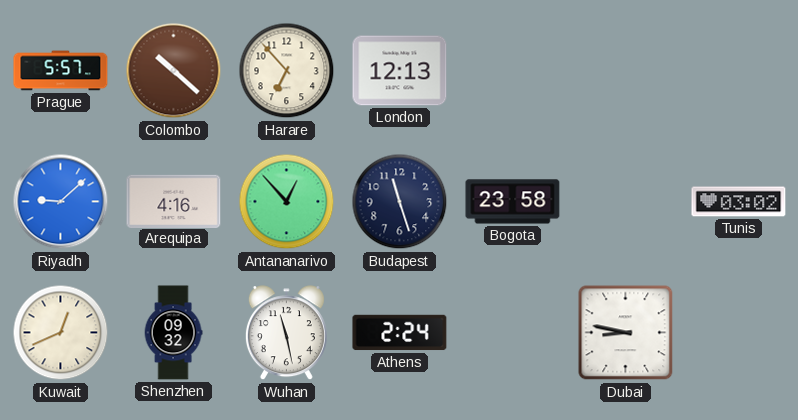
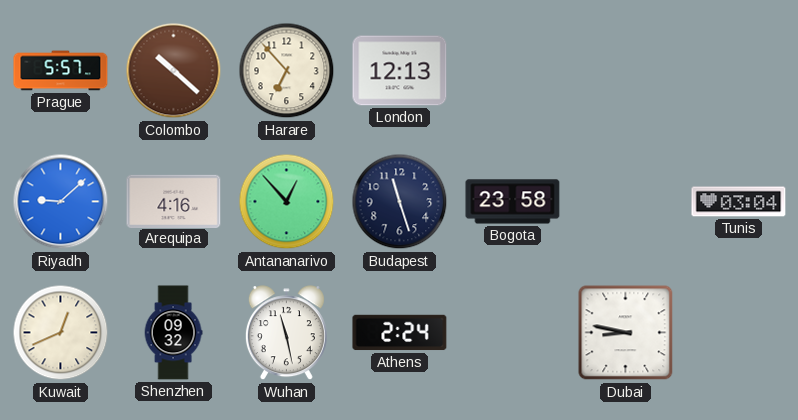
Tunis: 03:02 -> 03:04 (739, 202)
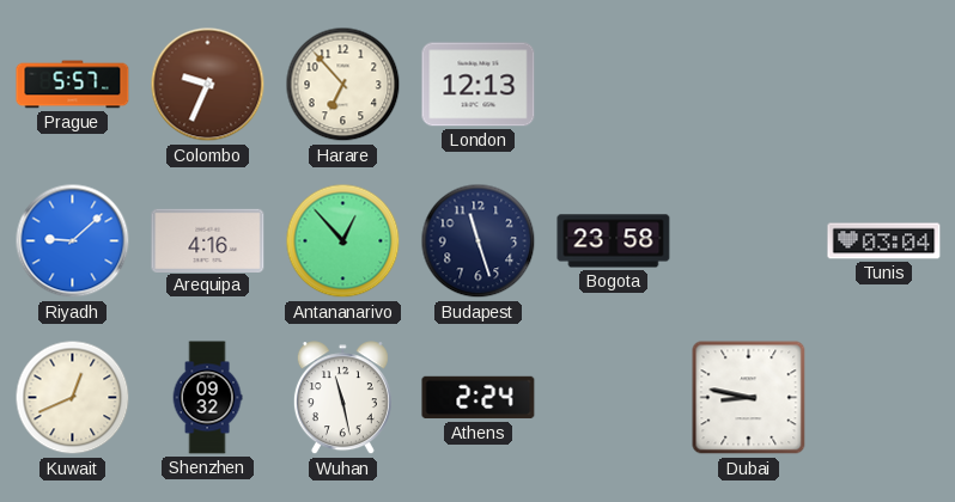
Colombo: 10:22 -> 9:34 (208, 85)
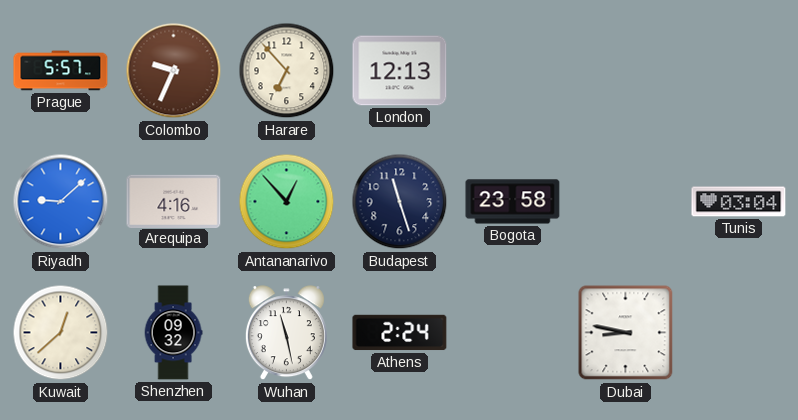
Kuwait: 12:41 -> 12:38 (61, 333)
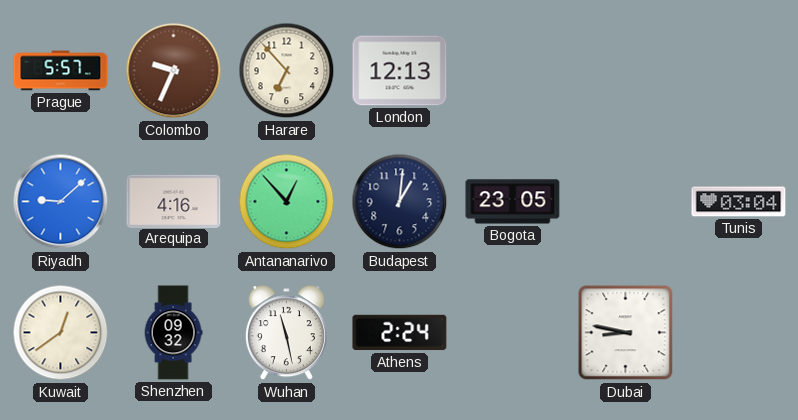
Budapest: 11:27 -> 1:01 (400, 202)
Bogota: 23:58 -> 23:05 (513, 202)
Kuwait: 12:38 -> 12:39 (61, 333)
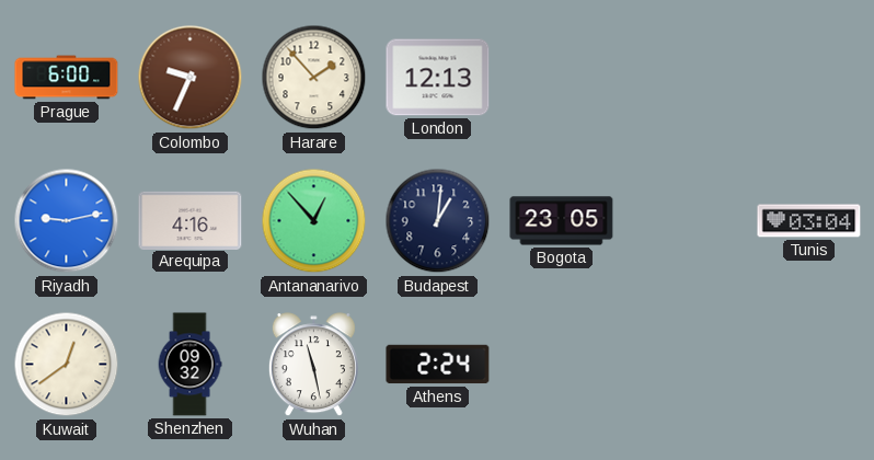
Prague: 5:57 -> 6:00 (67, 78)
Harare: 6:53 -> 1:53 (314, 78)
Riyadh: 9:08 -> 9:13 (67, 221)
Dubai: 8:47 -> none (626, 333)
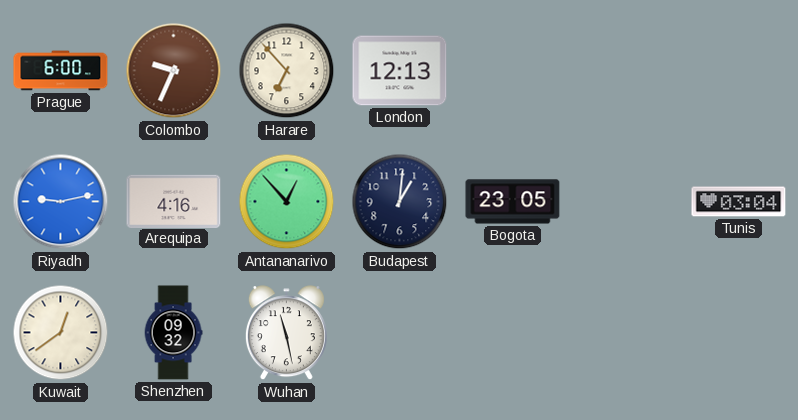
Harare: 1:53 -> 6:53 (287, 71)
Athens: 2:24 -> none (438, 365)
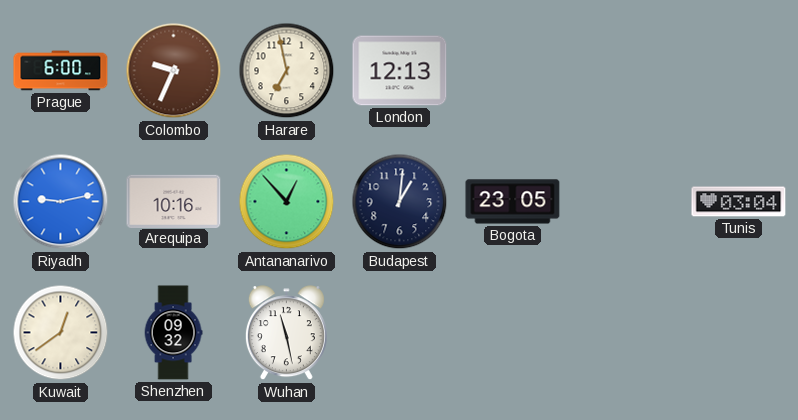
Harare: 6:53 -> 6:58 (287, 71)
Arequipa: 4:16 -> 10:16 (174, 201)
